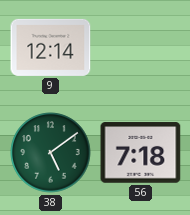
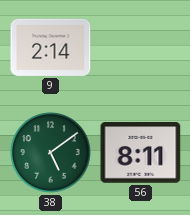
9: 12:14 -> 2:14 (51, 47)
56: 7:18 -> 8:11 (141, 153)
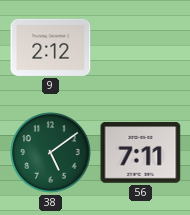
9: 2:14 -> 2:12 (51, 47)
56: 8:11 -> 7:11 (141, 153)
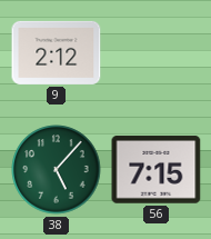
38: 5:09 -> 5:07 (57, 170)
56: 7:11 -> 7:15 (157, 170)
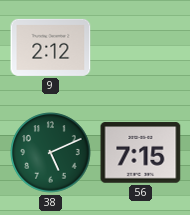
38: 5:07 -> 5:11 (51, 153)
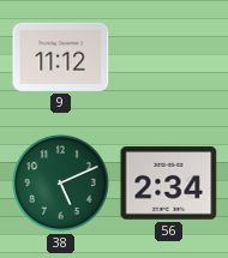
9: 2:12 -> 11:12 (61, 56)
56: 7:15 -> 2:34 (169, 184)
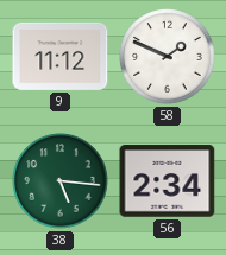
58: none -> 1:49 (168, 57)
38: 5:11 -> 5:16 (61, 181)
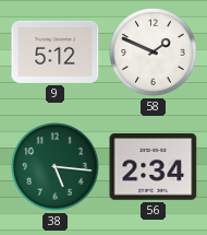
9: 11:12 -> 5:12 (56, 51)
